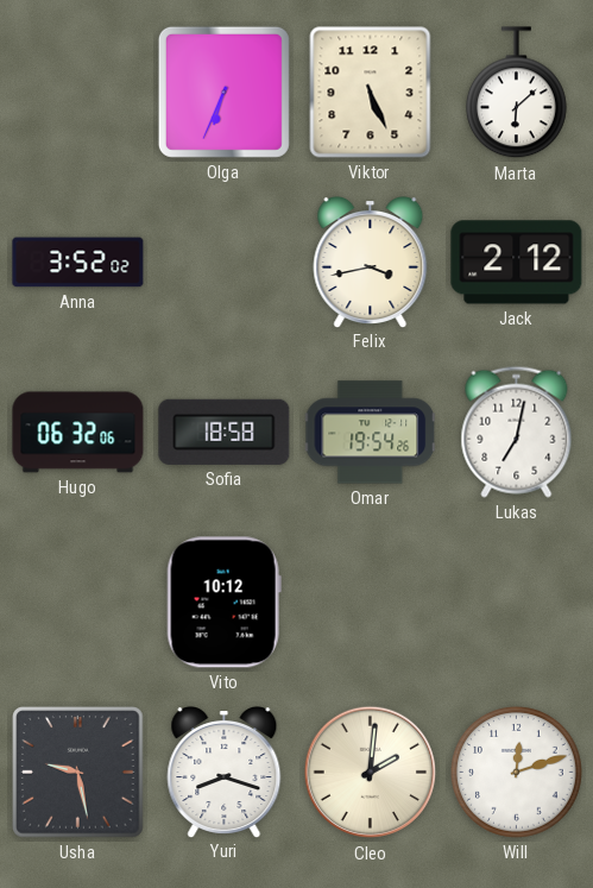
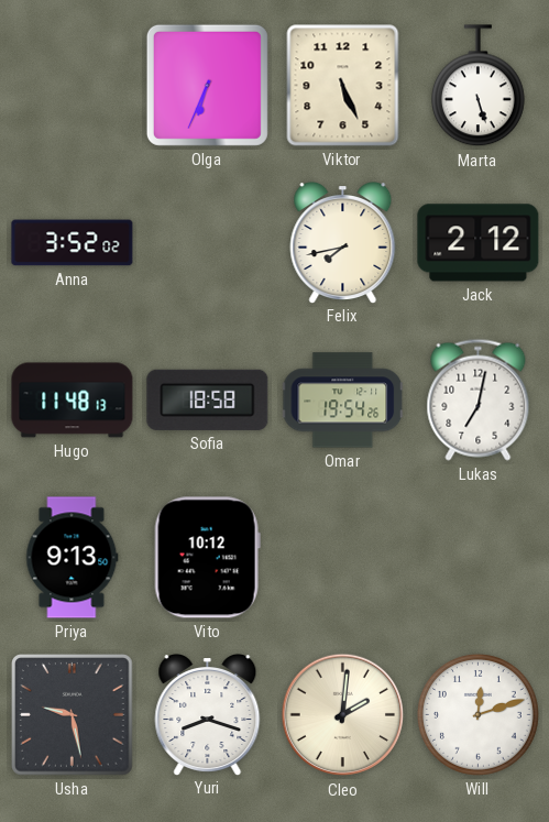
Marta: 6:08 -> 5:27 (477, 86)
Felix: 3:43 -> 7:43 (343, 243)
Hugo: 06:32 -> 11:48 (73, 401)
Priya: none -> 9:13 (72, 558)
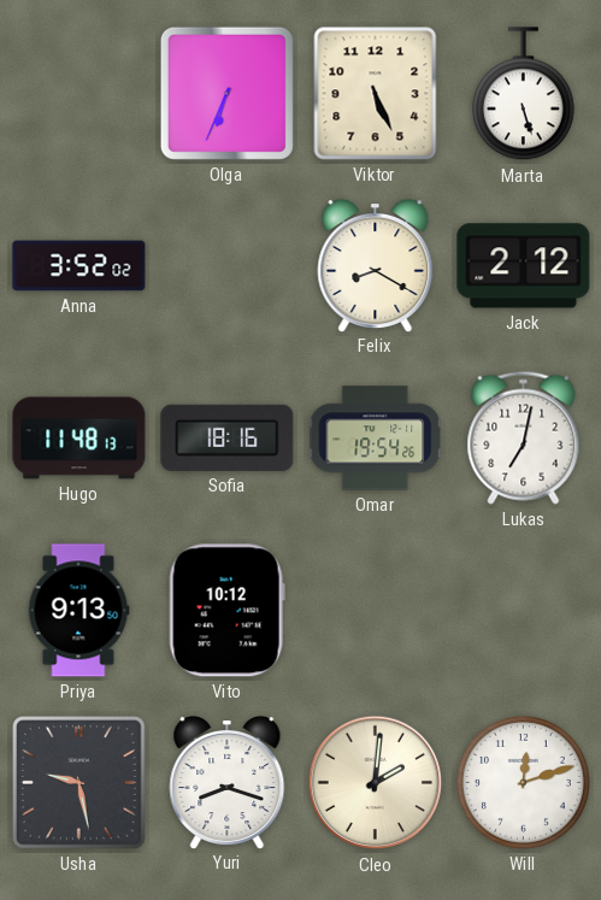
Felix: 7:43 -> 8:20 (376, 266)
Sofia: 18:58 -> 18:16 (228, 437)
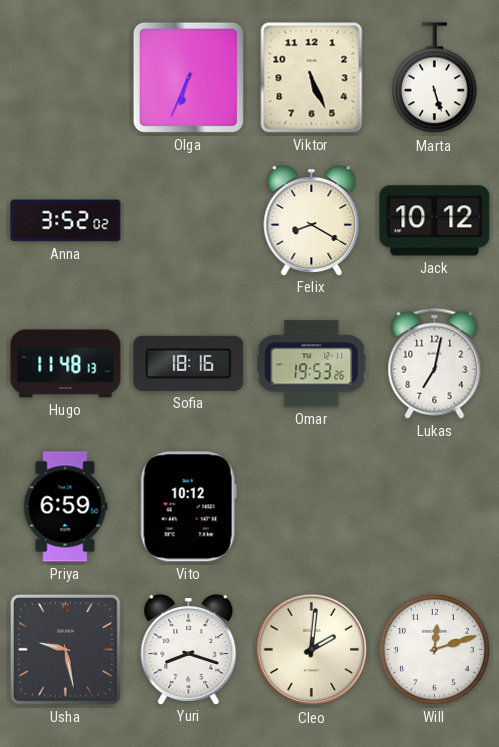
Jack: 2:12 -> 10:12 (435, 221)
Omar: 19:54 -> 19:53 (312, 364)
Priya: 9:13 -> 6:59 (65, 507)
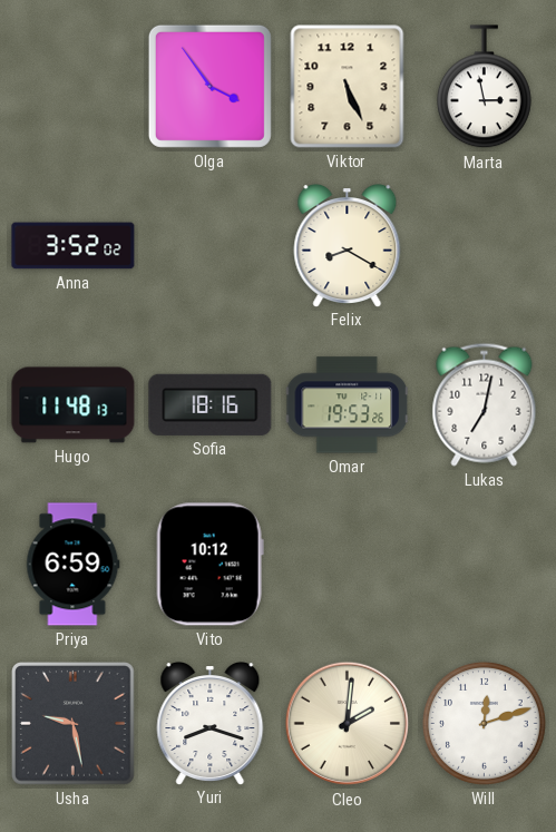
Olga: 6:34 -> 3:54 (209, 86)
Marta: 5:27 -> 2:58 (484, 87)
Jack: 10:12 -> none (435, 221)
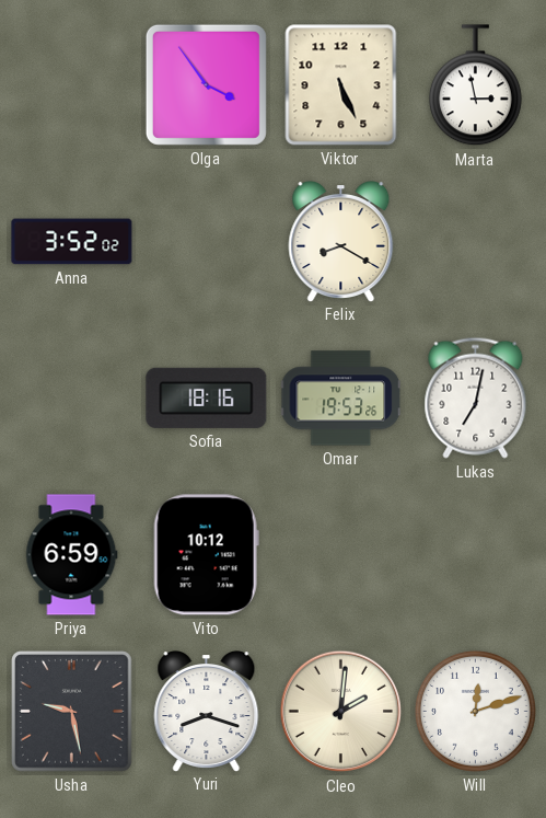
Hugo: 11:48 -> none (74, 405)
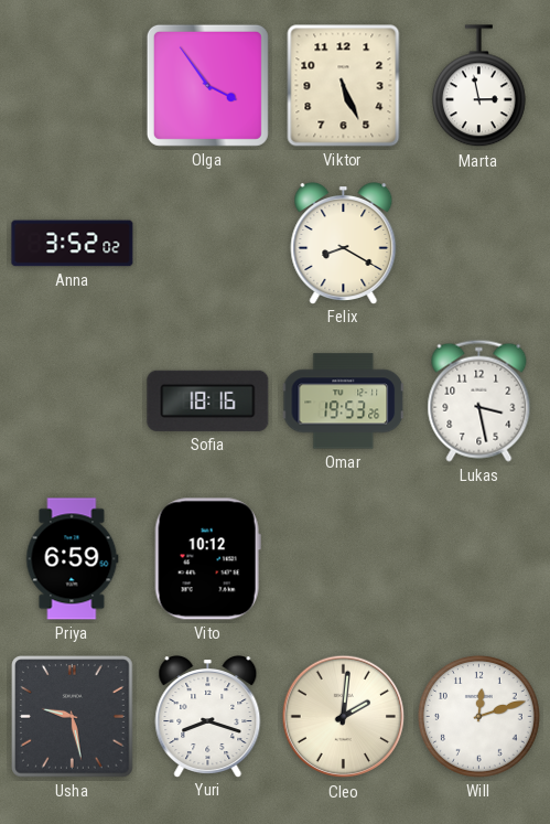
Lukas: 7:02 -> 3:28 (479, 400)
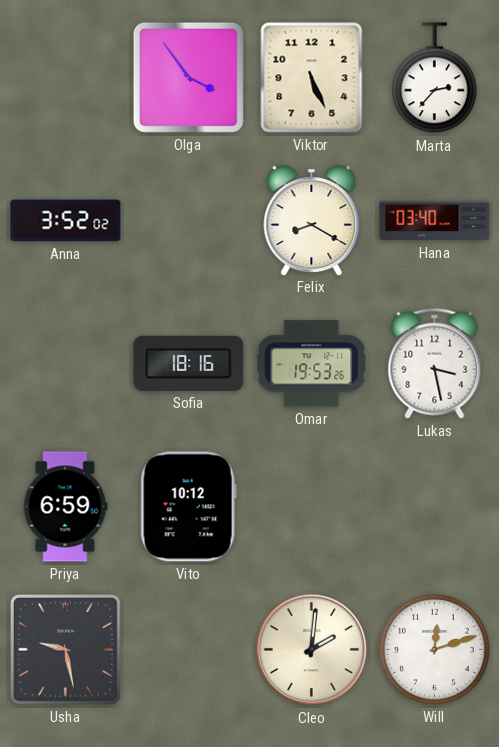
Marta: 2:58 -> 2:37 (434, 78)
Hana: none -> 03:40 (435, 221)
Yuri: 8:18 -> none (208, 717)
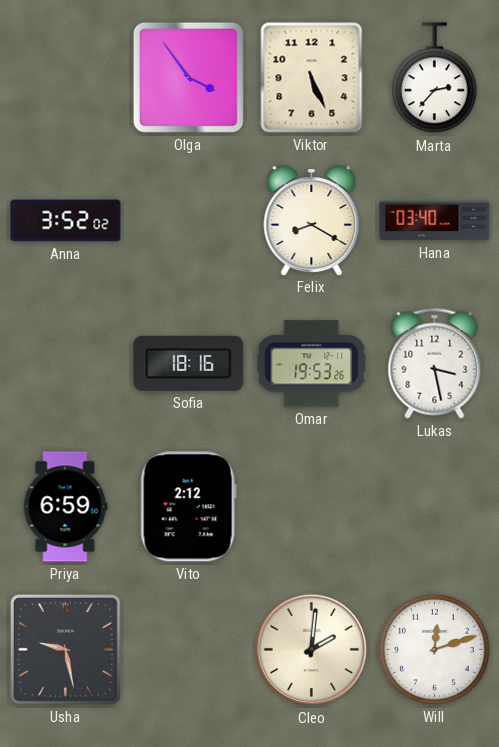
Vito: 10:12 -> 2:12 (188, 507)
